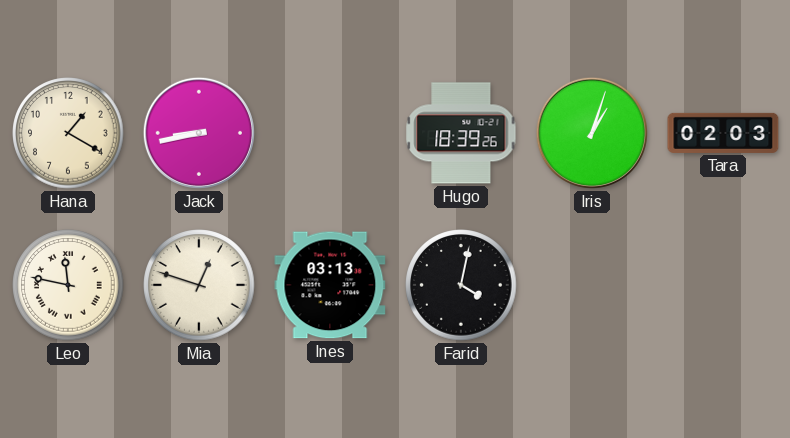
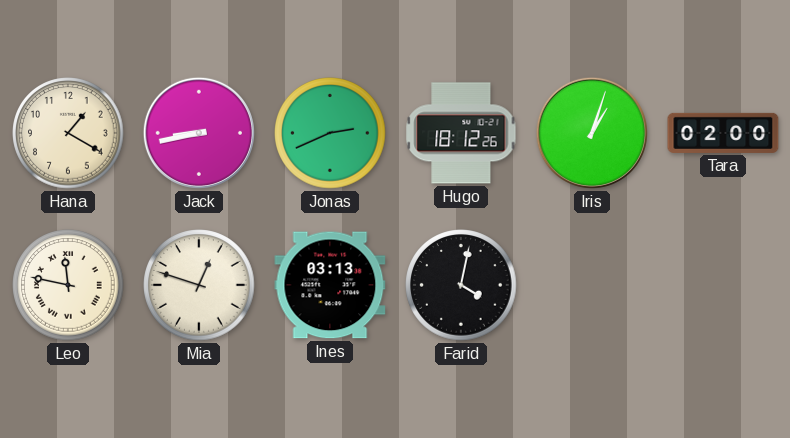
Jonas: none -> 2:41 (330, 133)
Hugo: 18:39 -> 18:12 (461, 133)
Tara: 02:03 -> 02:00 (723, 133)
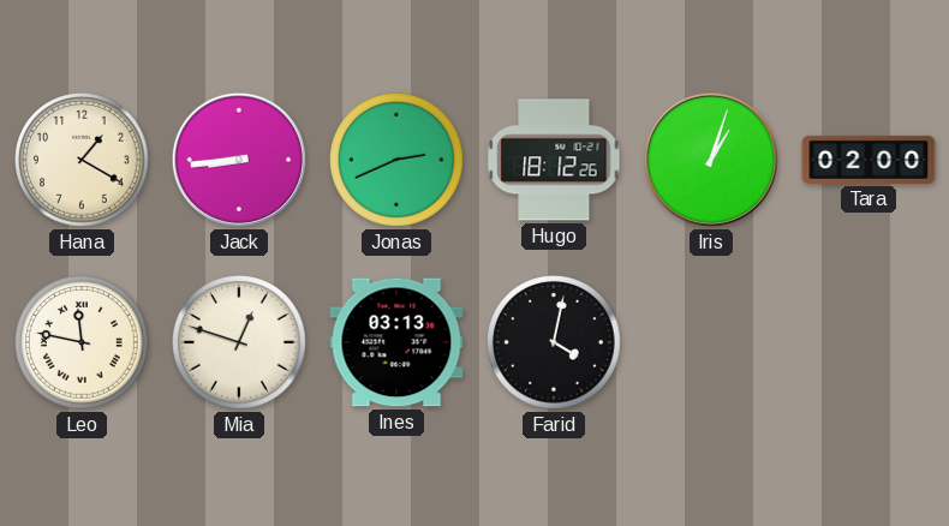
Jack: 8:43 -> 8:44 (239, 160)
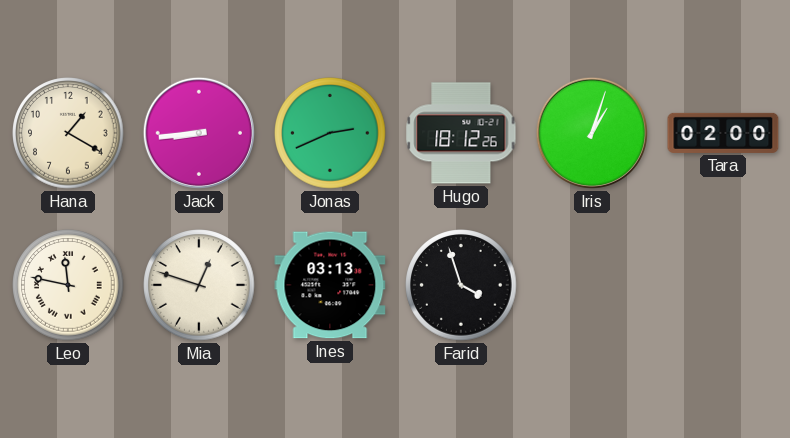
Farid: 4:02 -> 3:57 (461, 285)
